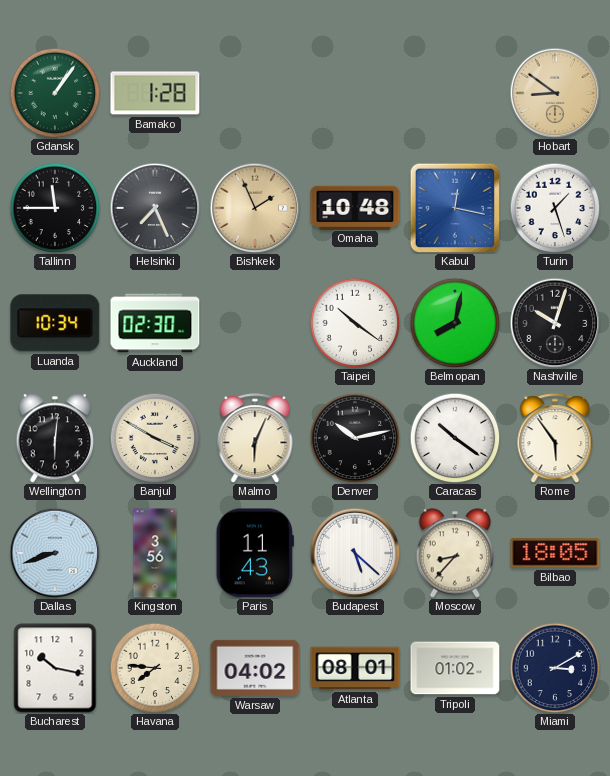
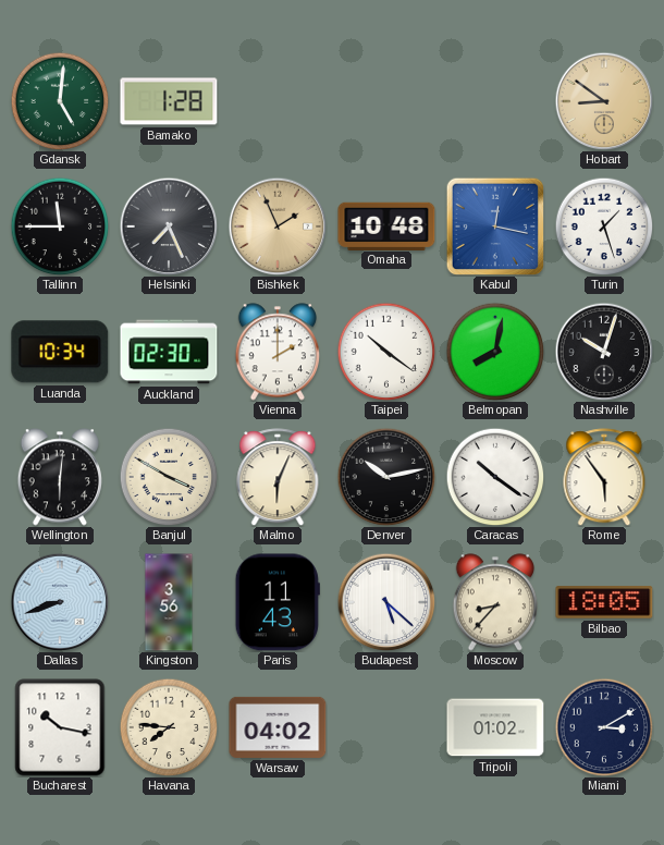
Gdansk: 1:06 -> 5:01 (60, 101)
Vienna: none -> 2:00 (276, 352)
Atlanta: 08:01 -> none (355, 668)
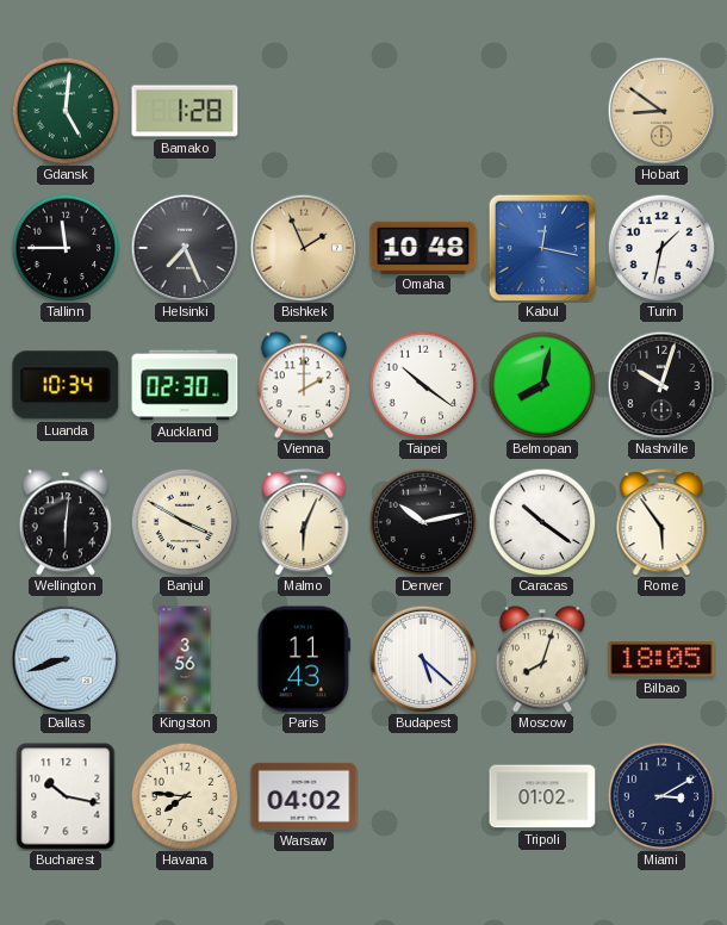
Turin: 1:27 -> 1:32 (661, 248)
Moscow: 8:37 -> 8:03 (541, 659)
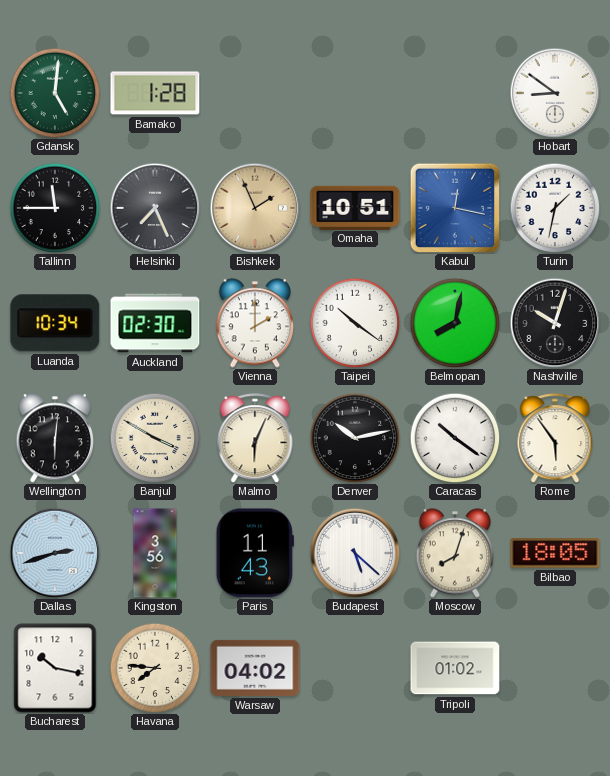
Hobart dial: champagne -> white (555, 93)
Omaha: 10:48 -> 10:51 (355, 207)
Dallas: 8:42 -> 2:42 (55, 553)
Miami: 3:10 -> none (661, 796)
